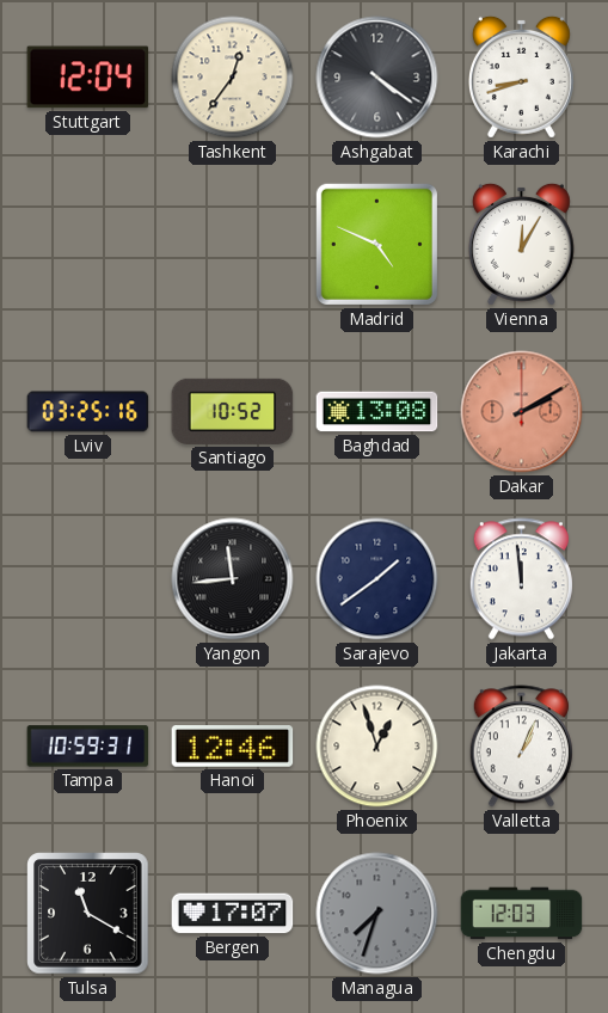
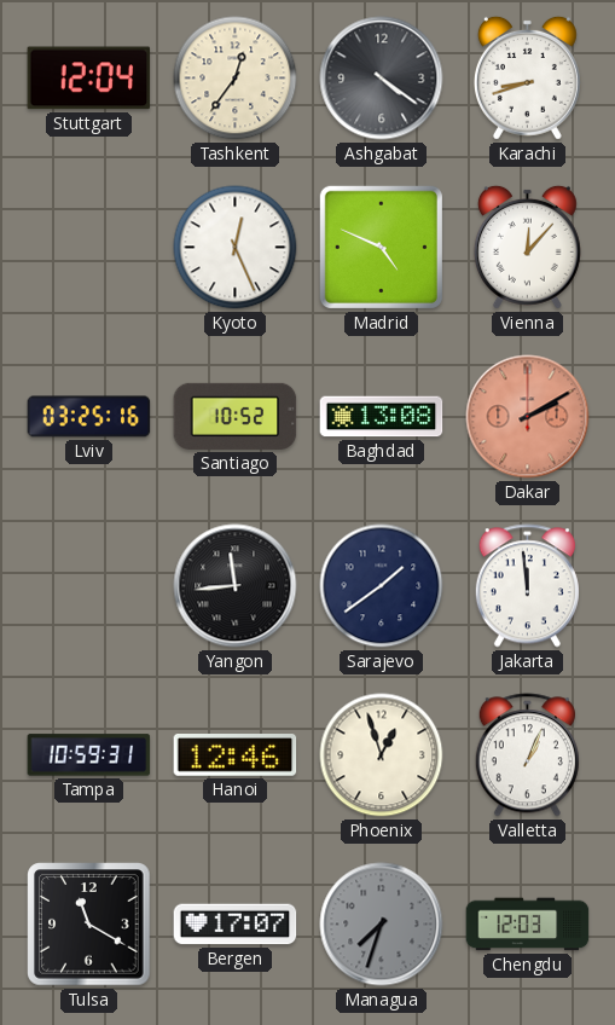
Kyoto: none -> 12:26 (236, 248)
Vienna: 12:05 -> 12:07 (527, 247)
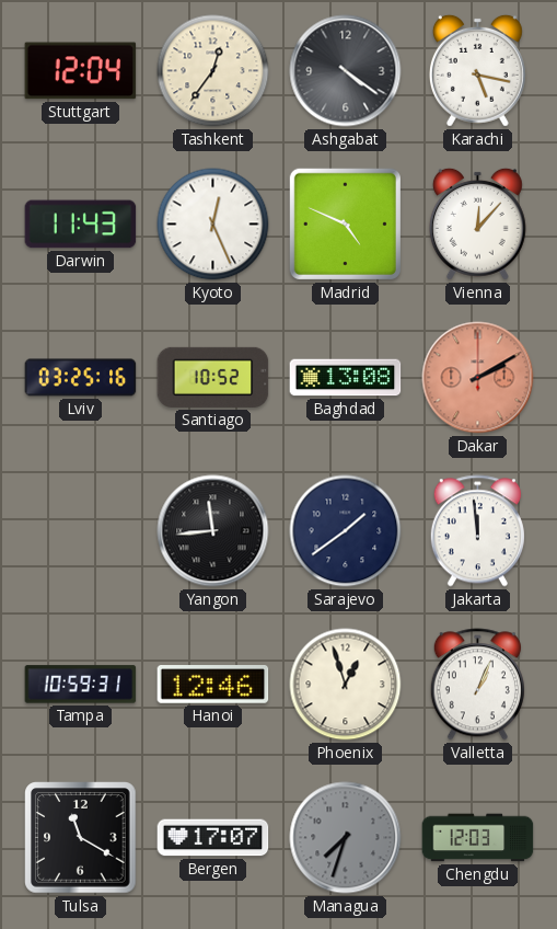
Karachi: 8:42 -> 5:17 (477, 70)
Darwin: none -> 11:43 (81, 225)
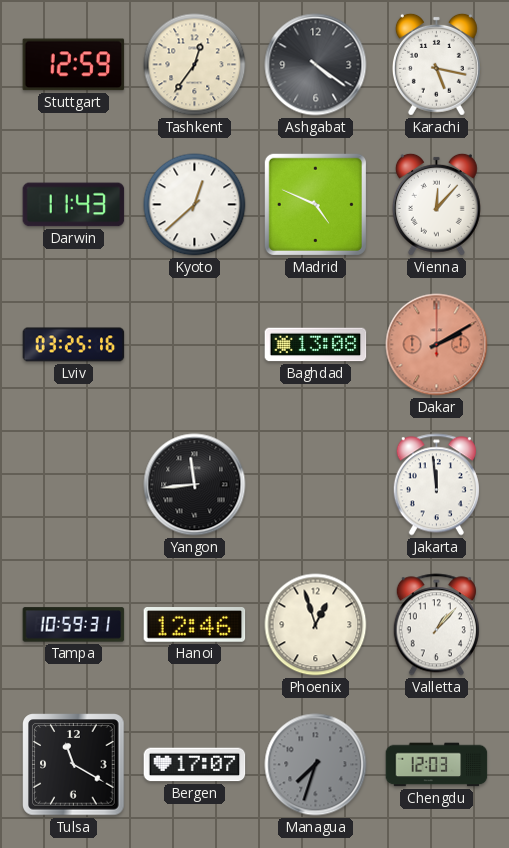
Stuttgart: 12:04 -> 12:59 (74, 65)
Kyoto: 12:26 -> 12:38 (195, 205)
Santiago: 10:52 -> none (213, 377)
Sarajevo: 1:39 -> none (346, 531)
Valletta: 1:04 -> 1:07 (436, 625)
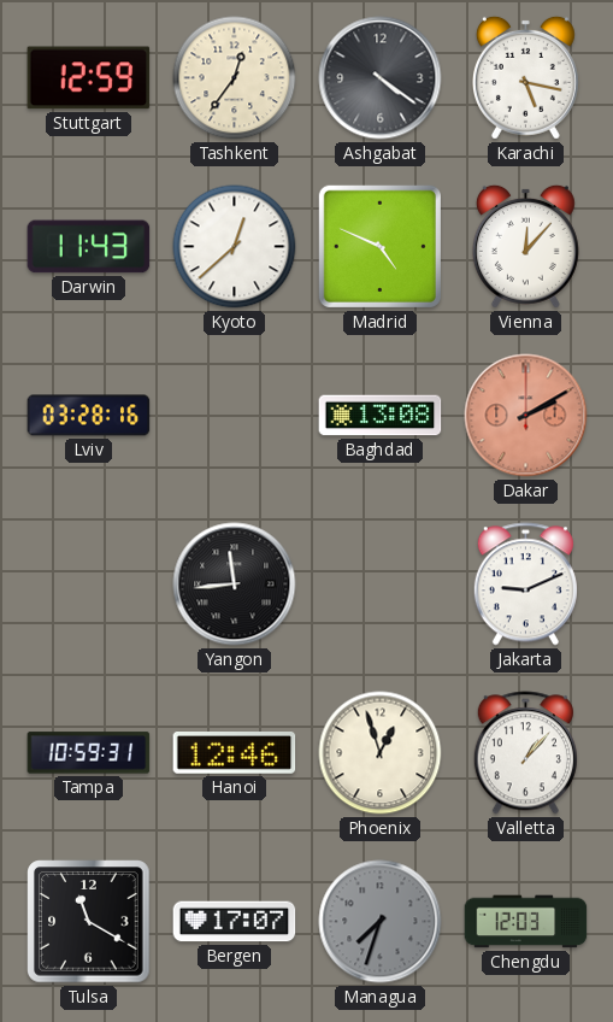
Lviv: 03:25 -> 03:28 (89, 416)
Jakarta: 11:59 -> 9:11 (525, 585)
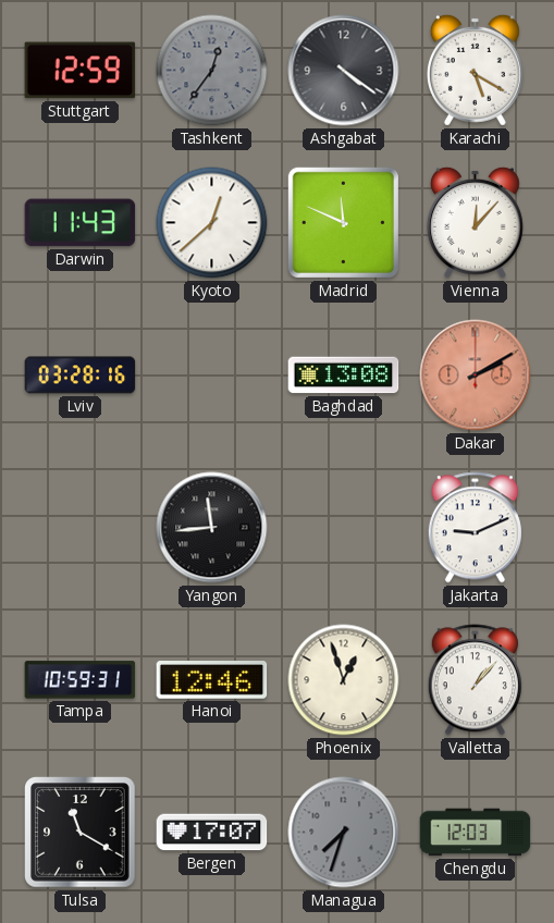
Tashkent dial: cream -> grey (212, 71)
Karachi: 5:17 -> 5:20 (475, 70)
Madrid: 4:49 -> 11:49 (343, 222)
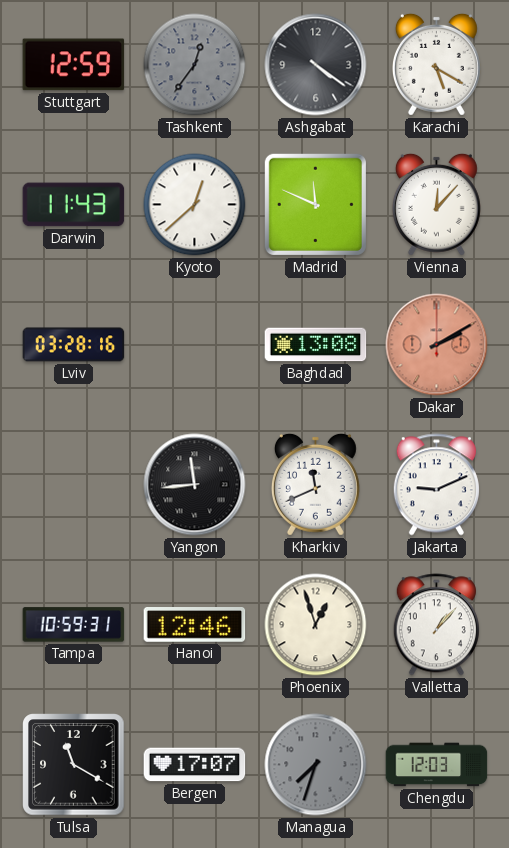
Kharkiv: none -> 11:41 (315, 484)
